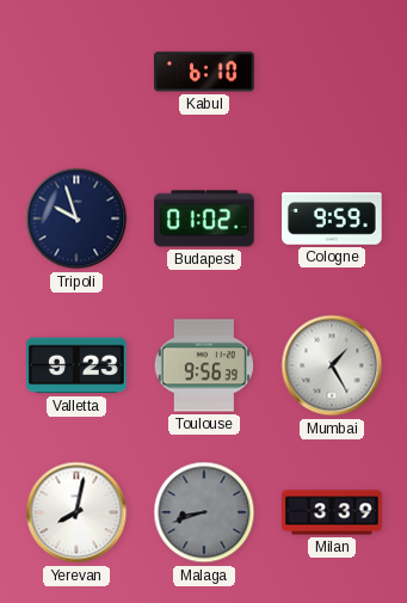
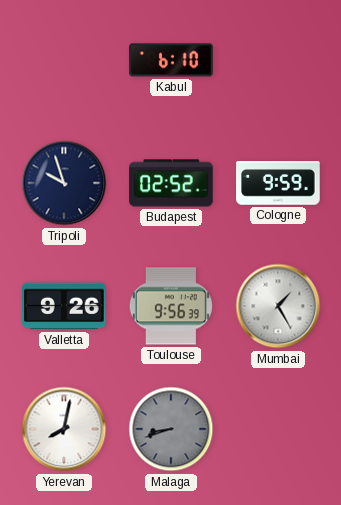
Budapest: 01:02 -> 02:52 (171, 183)
Valletta: 9:23 -> 9:26 (64, 306)
Milan: 3:39 -> none (332, 512)
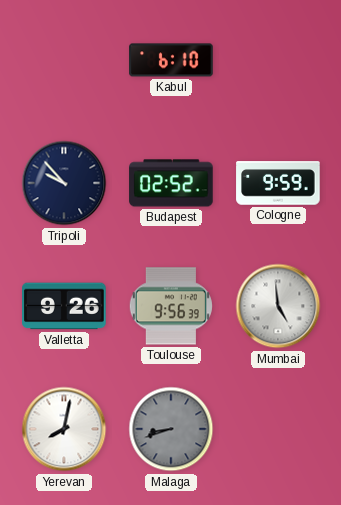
Tripoli: 9:57 -> 9:53 (64, 183)
Mumbai: 1:25 -> 4:59 (278, 306)
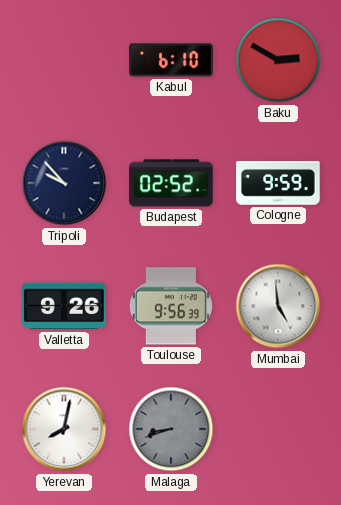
Baku: none -> 2:50 (278, 60)
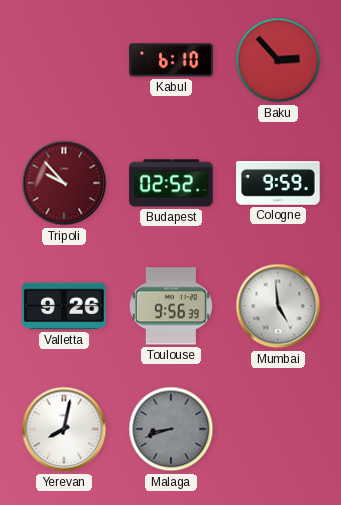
Baku: 2:50 -> 2:53 (278, 60)
Tripoli dial: navy -> burgundy (64, 183)
